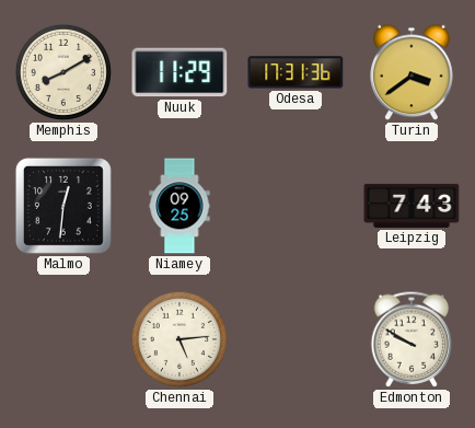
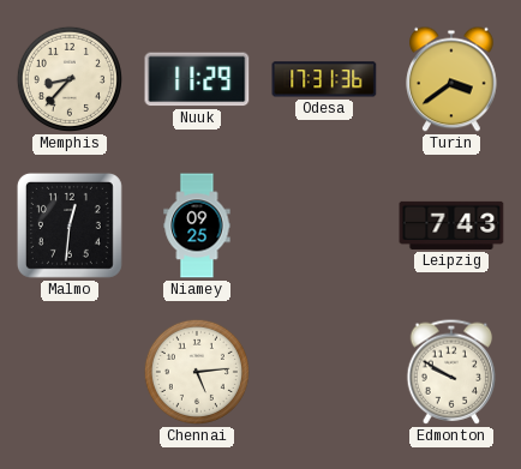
Memphis: 8:10 -> 8:37 (70, 79)
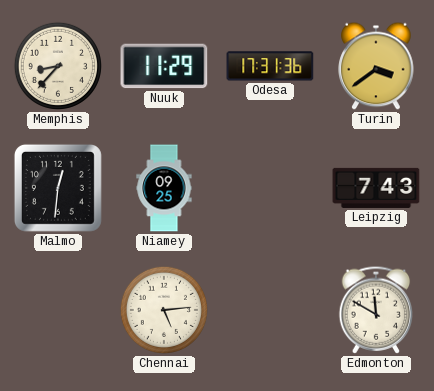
Edmonton: 9:50 -> 11:50 (376, 310)
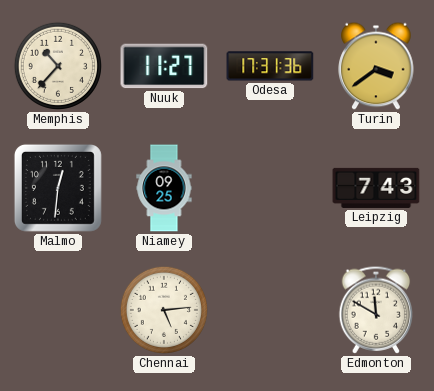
Memphis: 8:37 -> 10:37 (58, 66)
Nuuk: 11:29 -> 11:27 (164, 66)
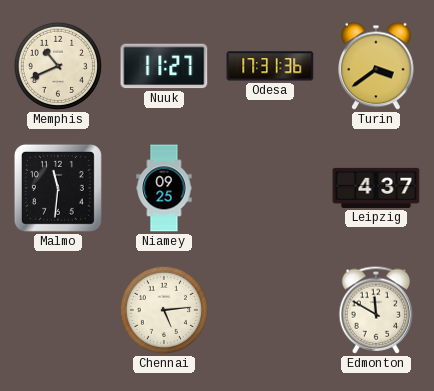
Memphis: 10:37 -> 10:41 (58, 66)
Malmo: 12:31 -> 11:31 (58, 188)
Leipzig: 7:43 -> 4:37 (376, 188)
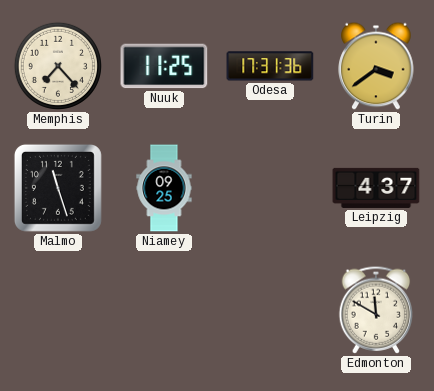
Memphis: 10:41 -> 7:23 (58, 66)
Nuuk: 11:27 -> 11:25 (164, 66)
Malmo: 11:31 -> 11:27 (58, 188)
Chennai: 5:14 -> none (164, 310)
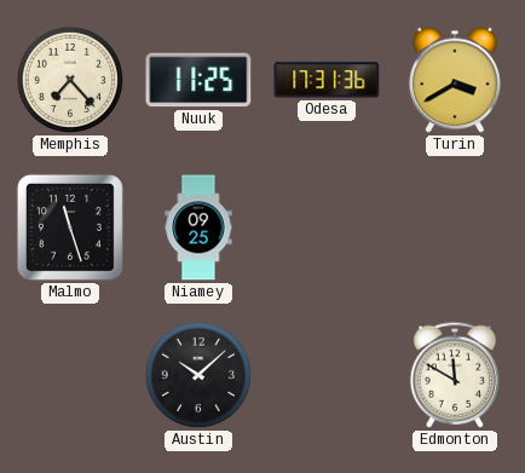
Turin: 3:39 -> 3:40 (455, 80)
Leipzig: 4:37 -> none (376, 188)
Austin: none -> 10:08 (198, 375)
